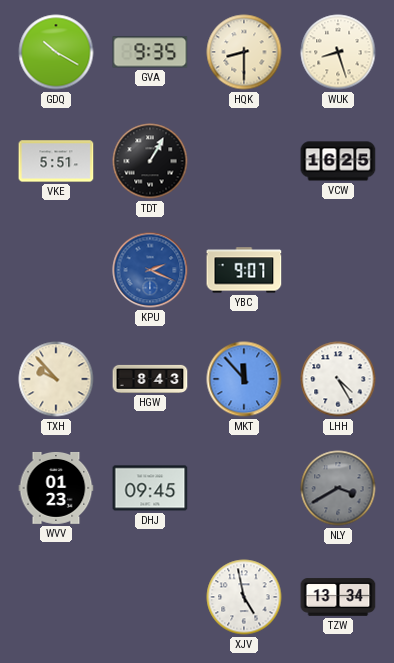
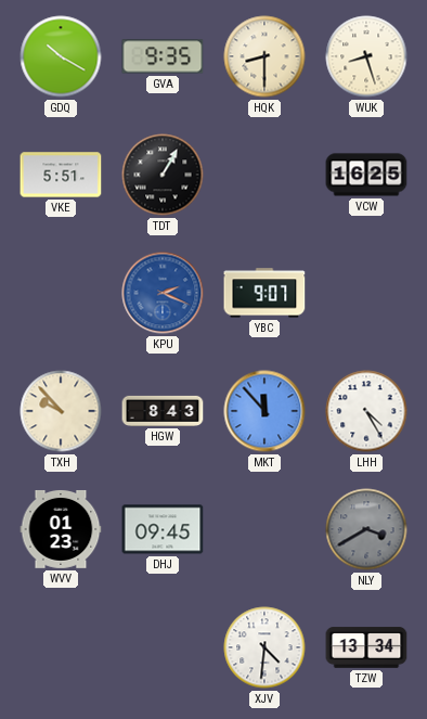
XJV: 4:58 -> 4:31 (264, 647)
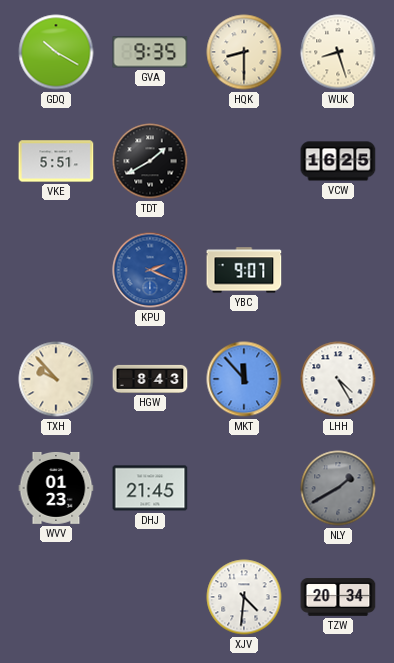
TDT: 1:05 -> 1:40 (150, 161)
DHJ: 09:45 -> 21:45 (150, 488)
NLY: 3:40 -> 1:40 (338, 488)
TZW: 13:34 -> 20:34 (338, 597)
